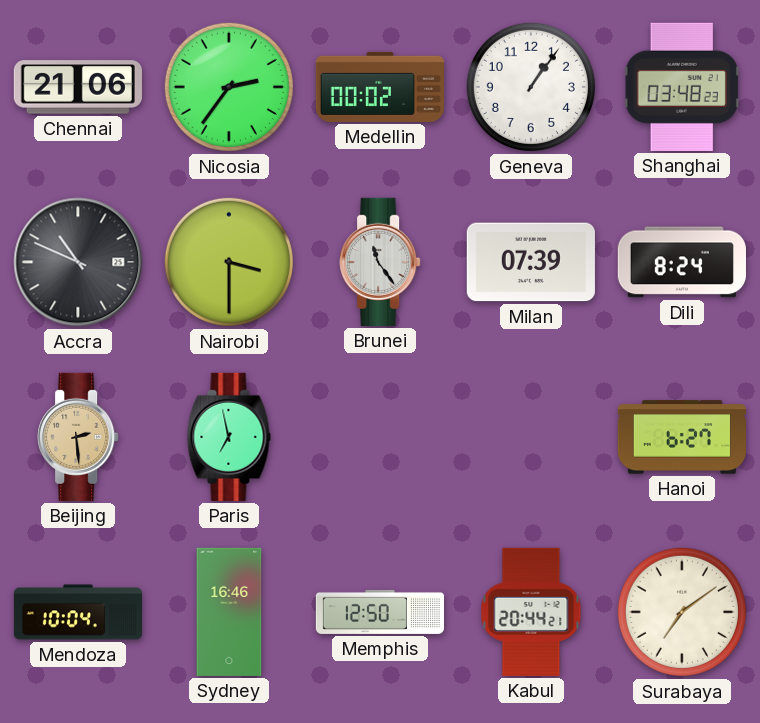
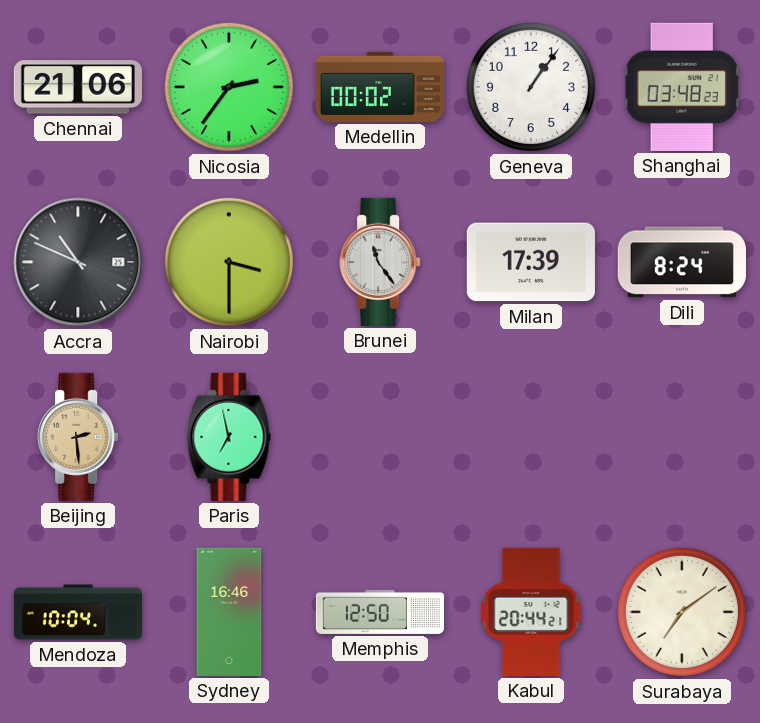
Milan: 07:39 -> 17:39 (531, 262)
Hanoi: 6:27 -> none (681, 437)
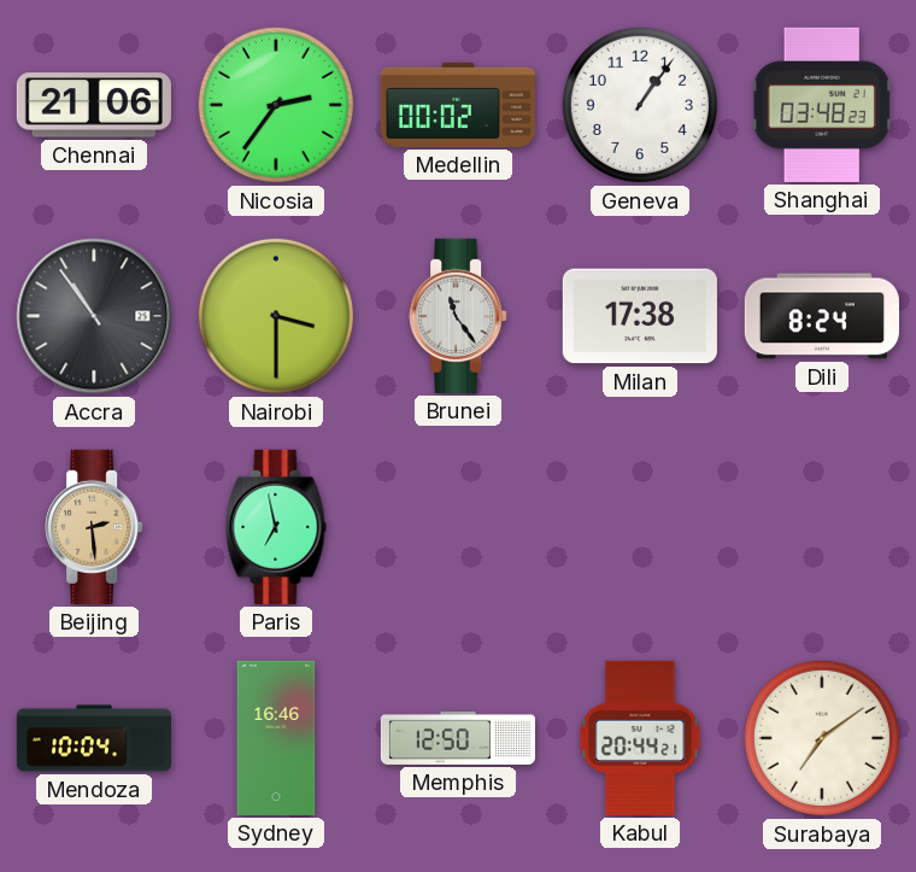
Accra: 10:49 -> 10:54 (94, 316)
Milan: 17:39 -> 17:38 (640, 316)
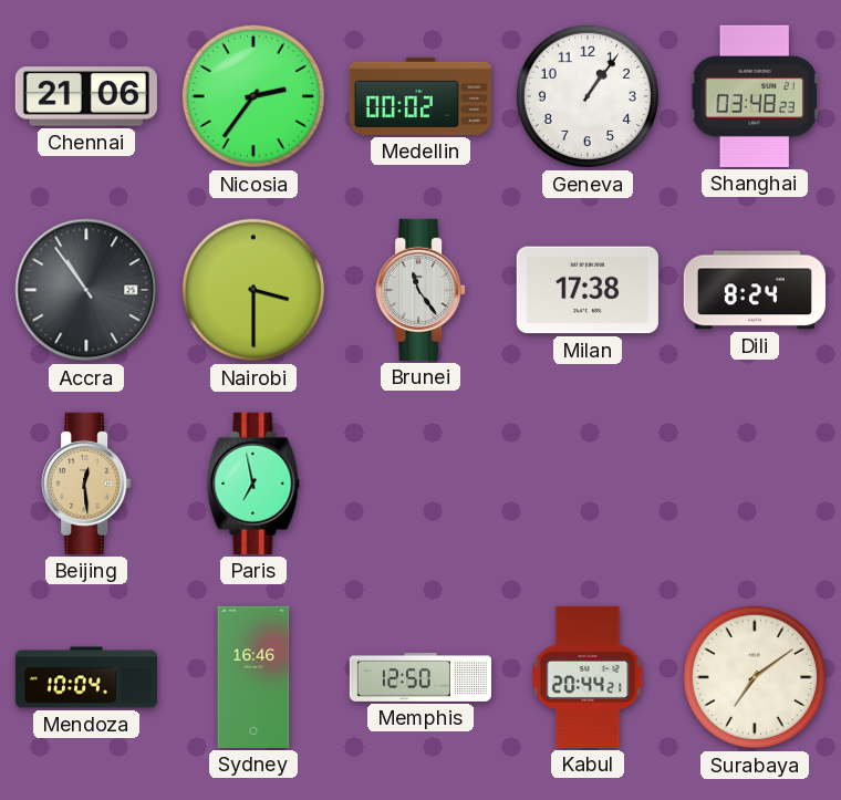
Beijing: 2:29 -> 12:29 (86, 484)
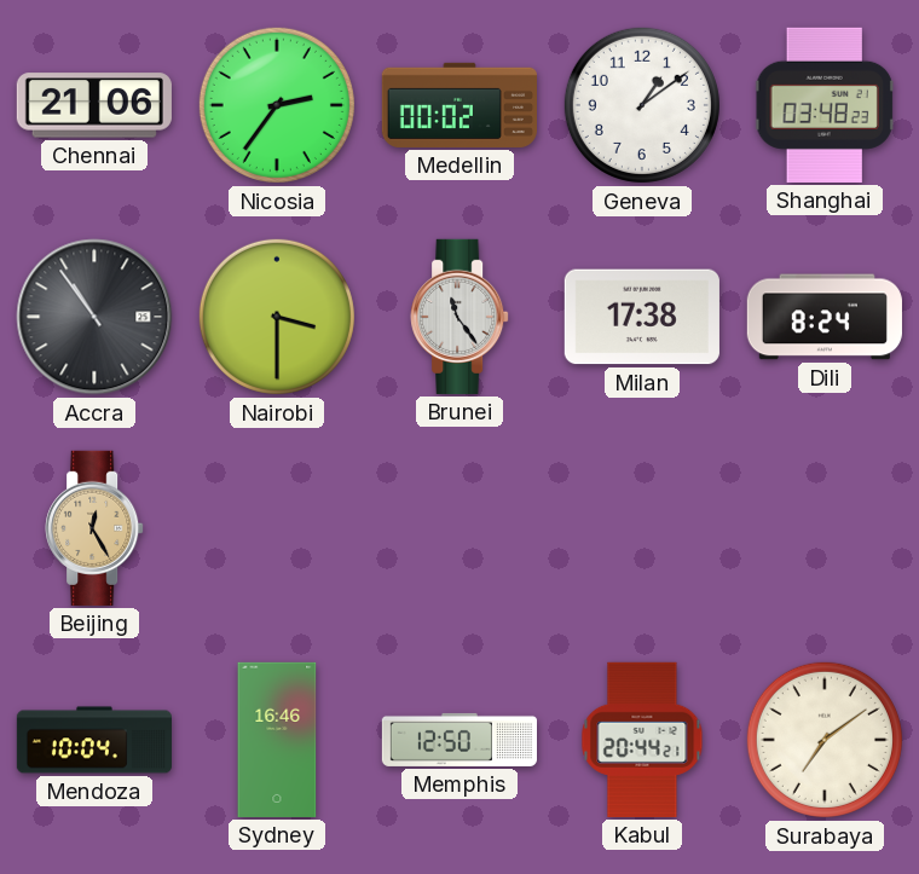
Geneva: 1:06 -> 1:09 (642, 105)
Beijing: 12:29 -> 12:25 (94, 528)
Paris: 6:58 -> none (253, 484)
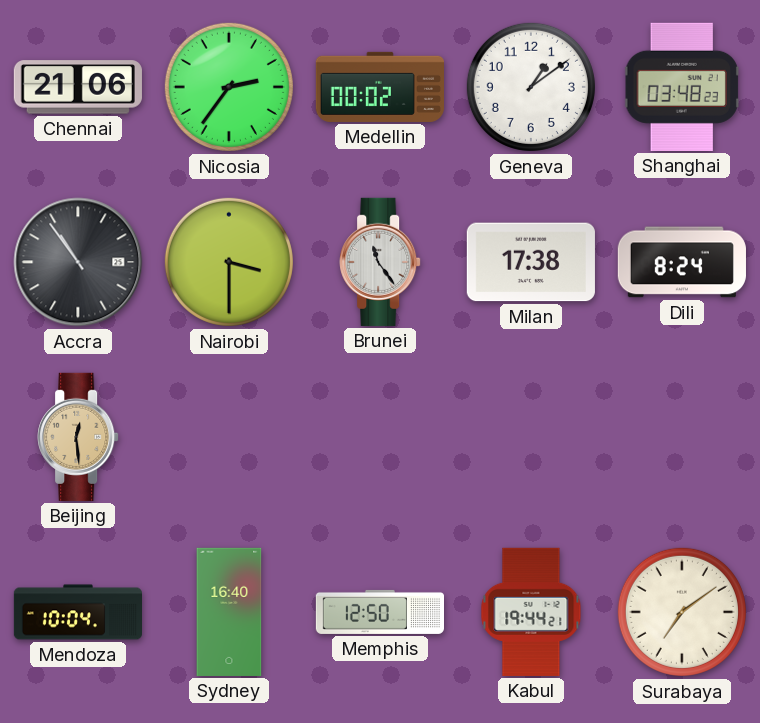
Beijing: 12:25 -> 12:29 (78, 437)
Sydney: 16:46 -> 16:40 (229, 612)
Kabul: 20:44 -> 19:44 (531, 612)
